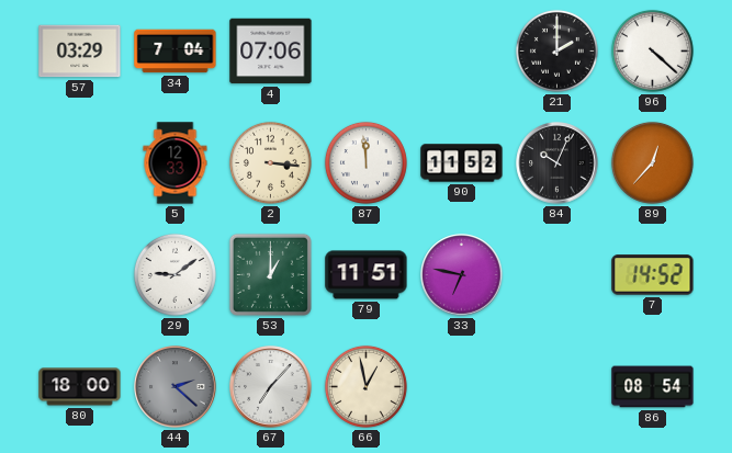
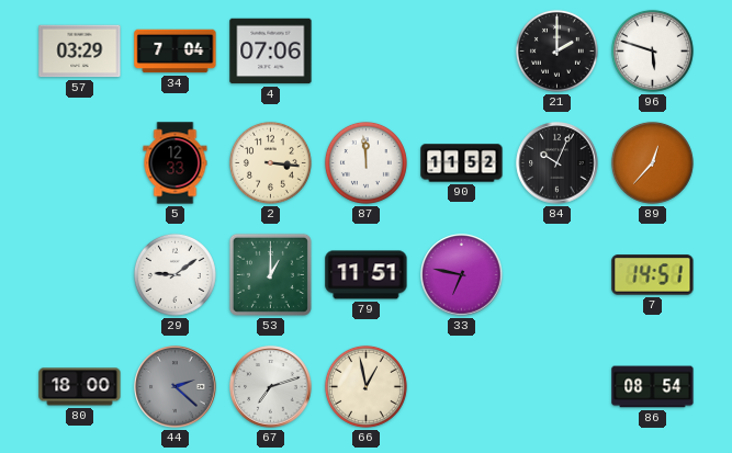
96: 4:22 -> 5:48 (652, 50)
7: 14:52 -> 14:51 (653, 275)
67: 7:07 -> 7:12 (271, 387)
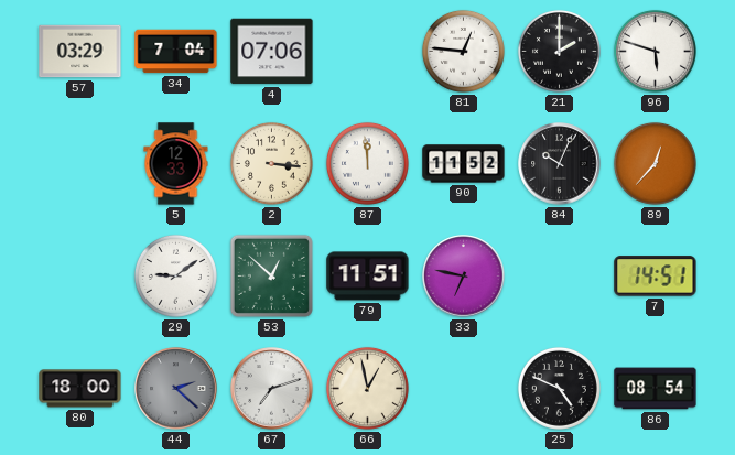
81: none -> 12:46 (463, 51)
53: 1:00 -> 12:52 (271, 275)
25: none -> 4:49 (559, 388)
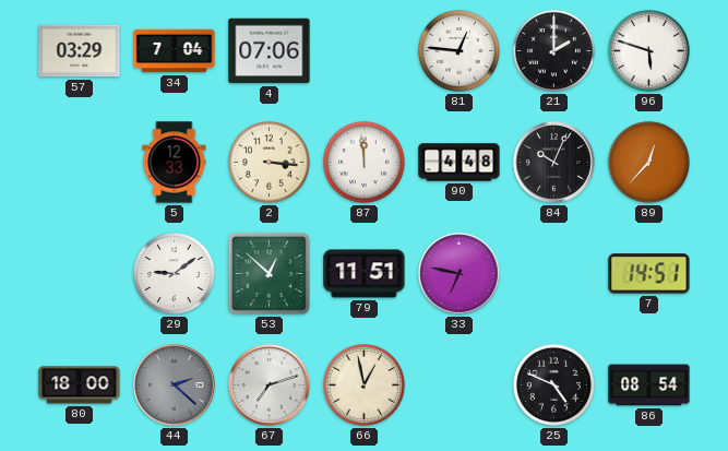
90: 11:52 -> 4:48 (460, 163)
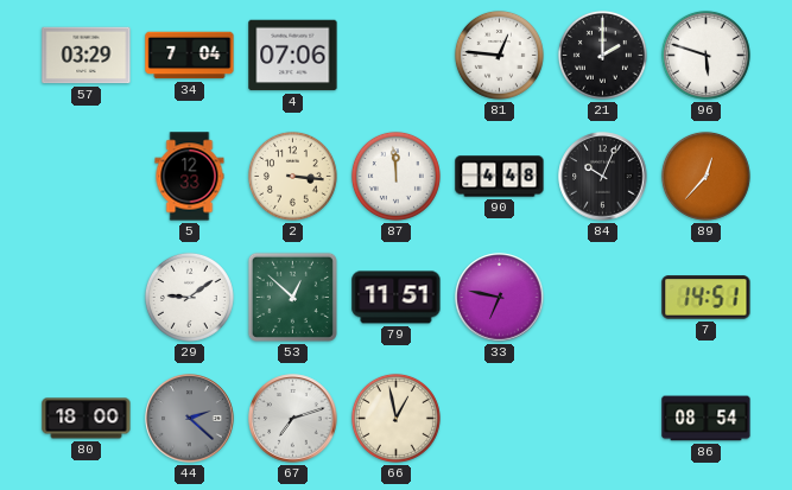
25: 4:49 -> none (553, 384)
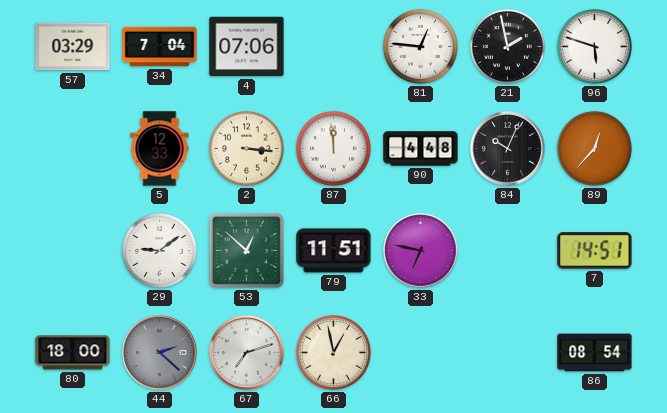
21: 2:00 -> 1:58 (507, 46)
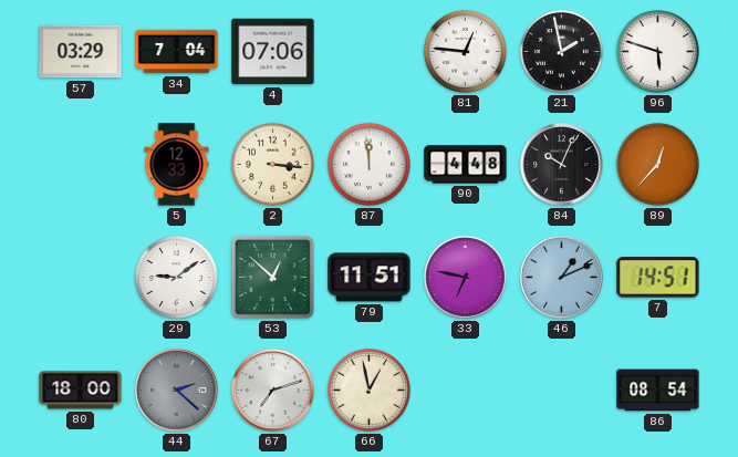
46: none -> 1:11 (562, 278)
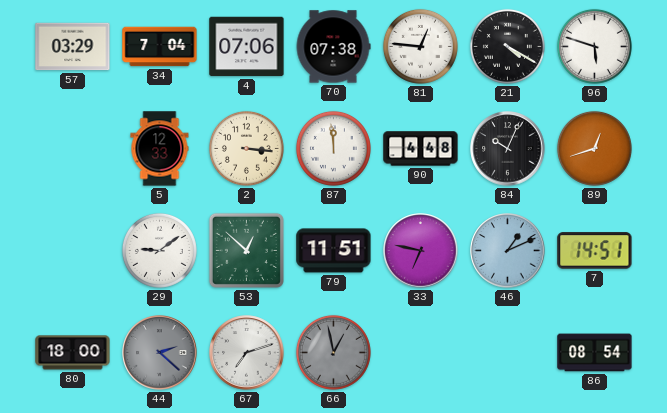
70: none -> 07:38 (333, 47)
21: 1:58 -> 4:20 (507, 46)
89: 12:37 -> 12:42 (594, 148)
66 dial: cream -> grey (333, 352)
